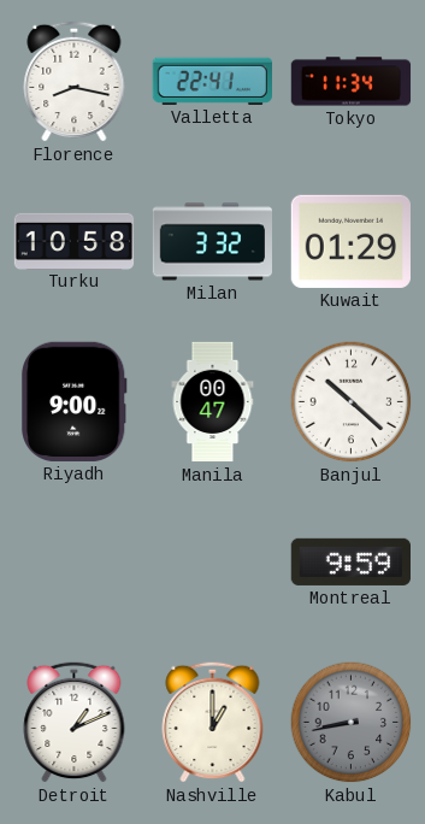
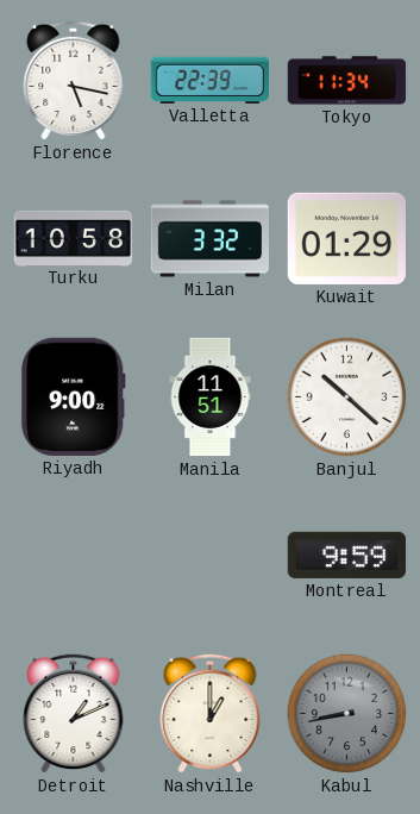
Florence: 8:17 -> 5:17 (74, 80)
Valletta: 22:41 -> 22:39 (209, 80)
Manila: 00:47 -> 11:51 (211, 397)
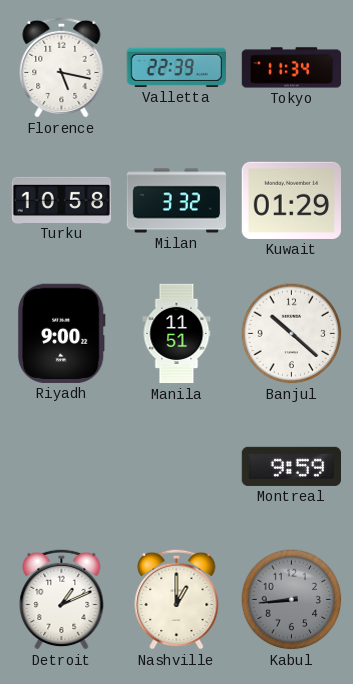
Kabul: 8:43 -> 8:44 (292, 600)
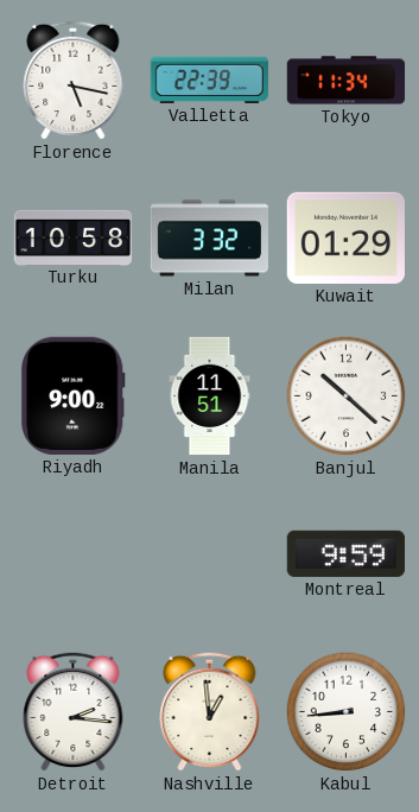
Detroit: 1:11 -> 2:16 (74, 711)
Nashville: 1:00 -> 12:59 (210, 711)
Kabul dial: grey -> white (347, 712)
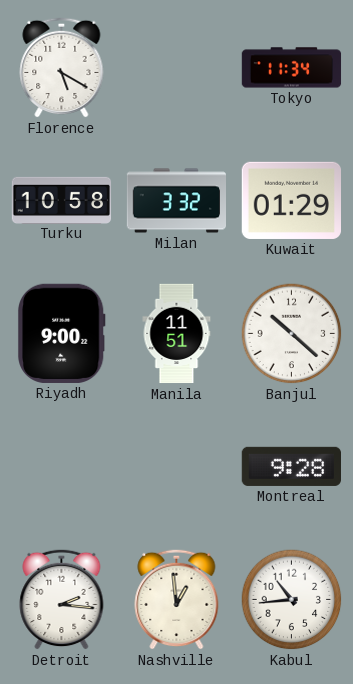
Florence: 5:17 -> 5:20 (62, 67)
Valletta: 22:39 -> none (209, 80)
Montreal: 9:59 -> 9:28 (291, 466)
Kabul: 8:44 -> 10:44 (292, 600)
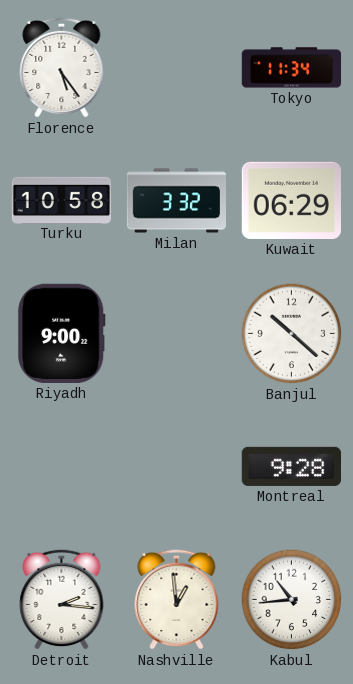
Florence: 5:20 -> 5:24 (62, 67)
Kuwait: 01:29 -> 06:29 (291, 200)
Manila: 11:51 -> none (177, 334)
